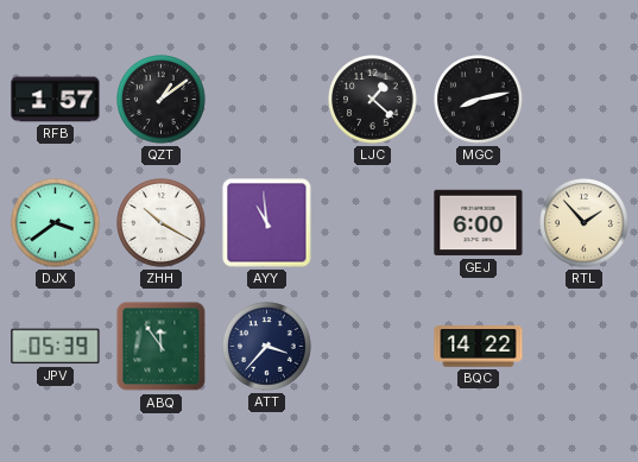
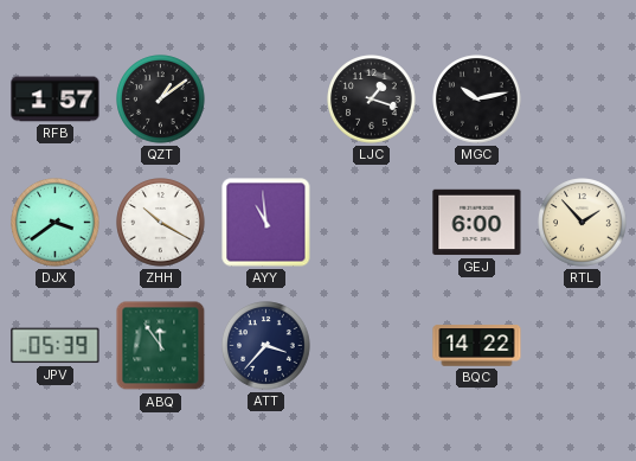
LJC: 1:22 -> 1:18 (372, 100)
MGC: 8:13 -> 10:13 (477, 100)
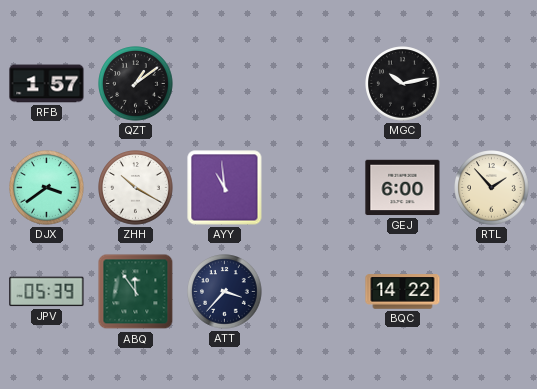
LJC: 1:18 -> none (372, 100)
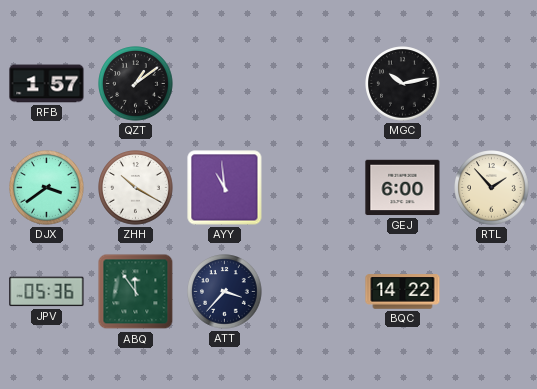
JPV: 05:39 -> 05:36 (47, 292)
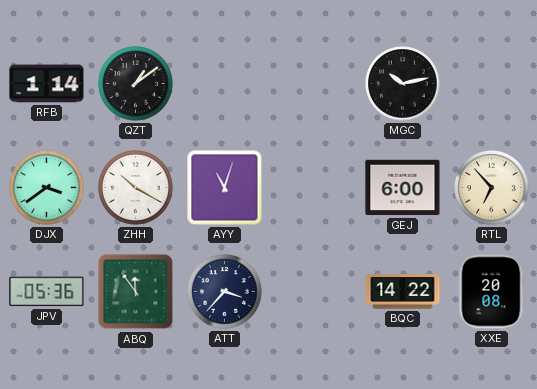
RFB: 1:57 -> 1:14 (47, 84)
AYY: 10:59 -> 11:03 (225, 188)
RTL: 1:53 -> 6:53 (492, 188)
XXE: none -> 20:08 (492, 292)
